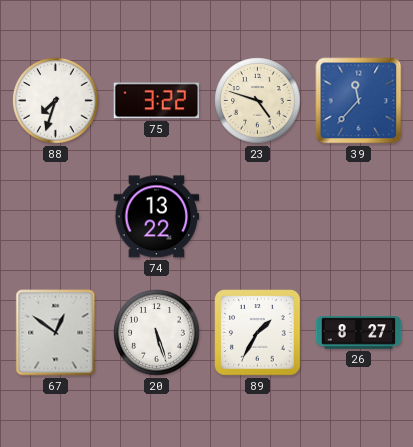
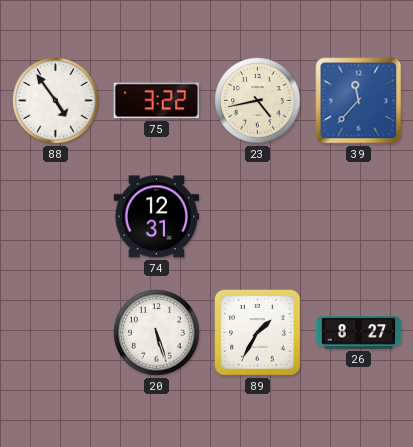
88: 7:33 -> 4:54 (56, 101)
23: 4:48 -> 4:43 (258, 101)
74: 13:22 -> 12:31 (157, 217)
67: 12:51 -> none (56, 333)
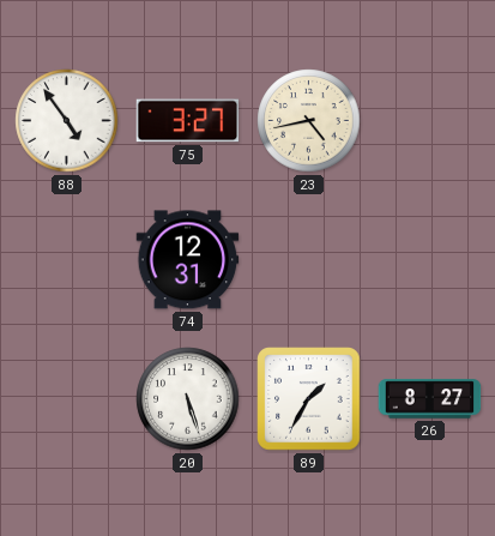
75: 3:22 -> 3:27 (188, 121)
39: 11:37 -> none (359, 101)
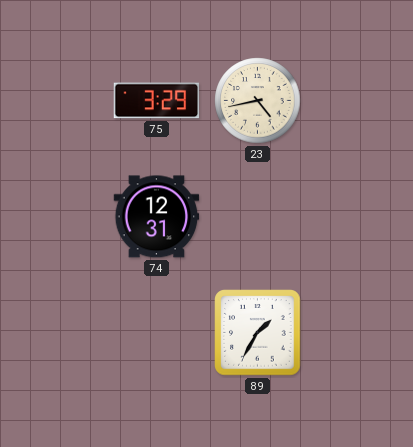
88: 4:54 -> none (67, 121)
75: 3:27 -> 3:29 (157, 101)
20: 5:27 -> none (188, 399)
26: 8:27 -> none (430, 399)
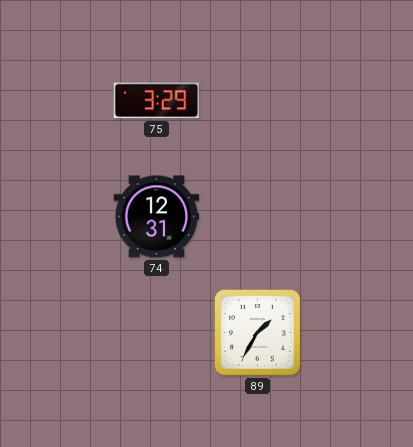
23: 4:43 -> none (258, 101)
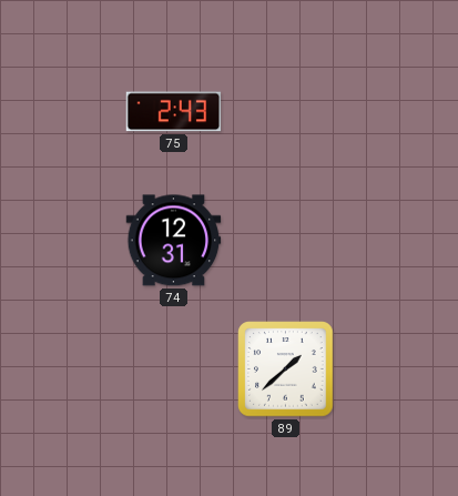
75: 3:29 -> 2:43 (174, 112)
89: 1:35 -> 1:38 (286, 370)
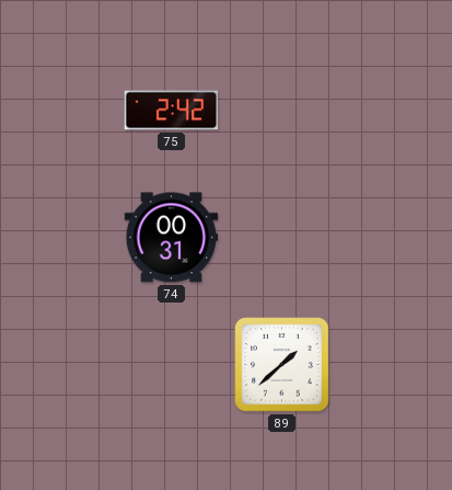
75: 2:43 -> 2:42 (172, 111)
74: 12:31 -> 00:31 (172, 238)
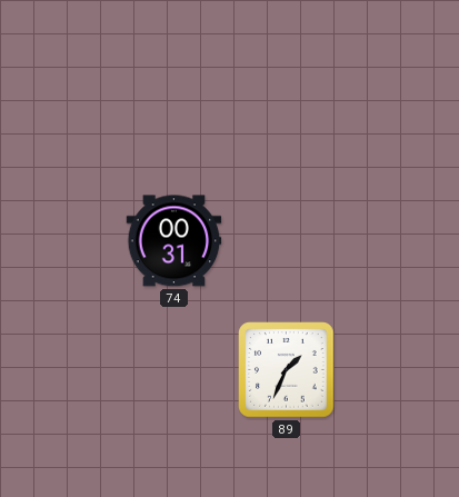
75: 2:42 -> none (172, 111)
89: 1:38 -> 1:34 (287, 370)
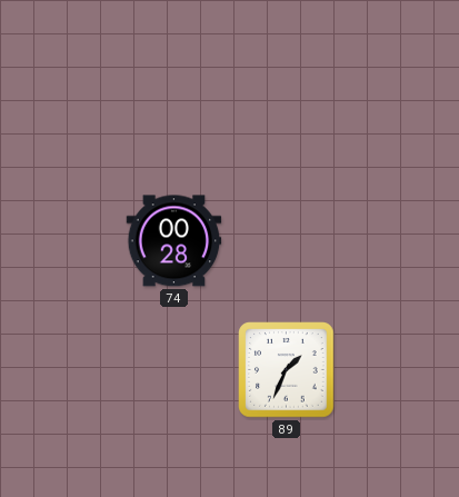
74: 00:31 -> 00:28 (174, 241)
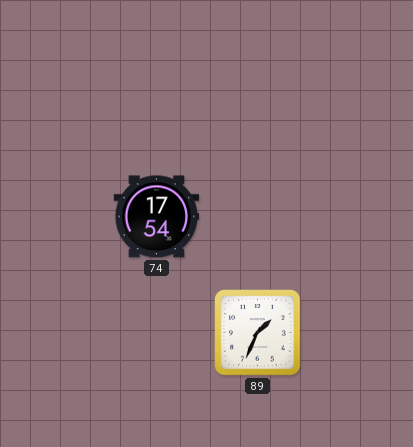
74: 00:28 -> 17:54 (157, 217)
